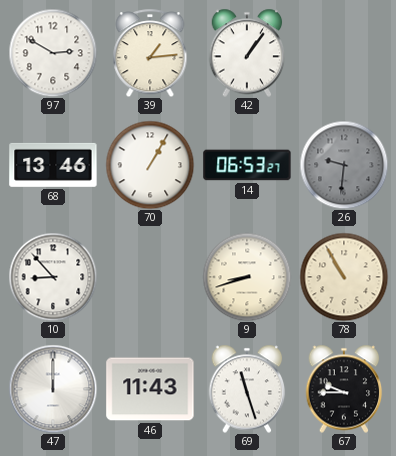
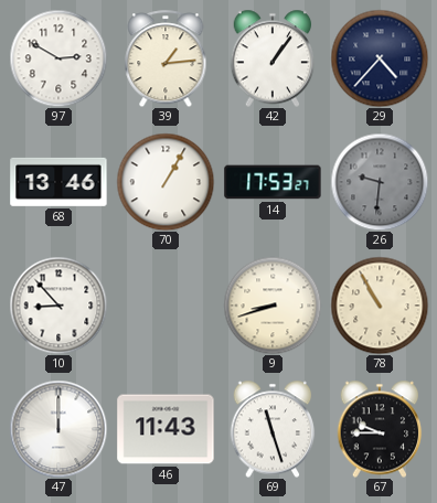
29: none -> 4:37 (380, 58)
14: 06:53 -> 17:53 (273, 182)
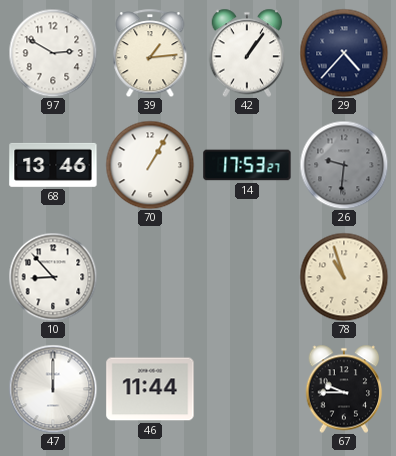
9: 8:42 -> none (273, 306)
78: 10:55 -> 10:57 (344, 277)
46: 11:43 -> 11:44 (150, 389)
69: 11:27 -> none (273, 429)
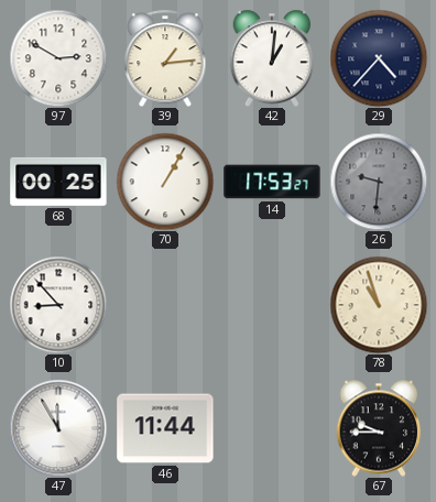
42: 1:06 -> 1:01 (272, 58)
68: 13:46 -> 00:25 (58, 182)
47: 12:00 -> 11:55 (58, 428)
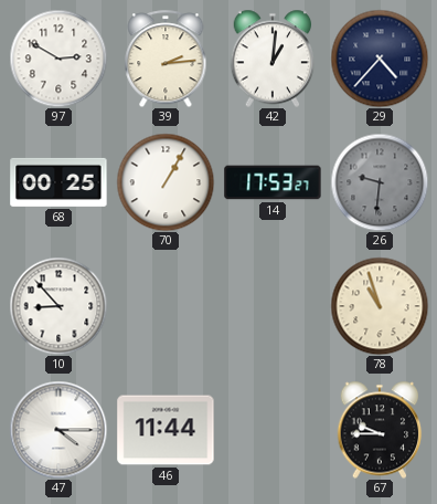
39: 1:14 -> 2:14 (166, 59)
47: 11:55 -> 4:15 (58, 430)
